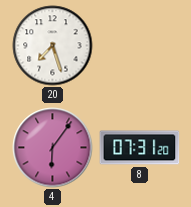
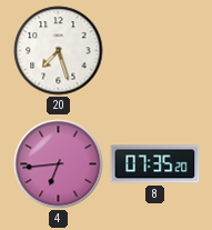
4: 6:06 -> 6:44 (59, 164)
8: 07:31 -> 07:35 (155, 164)
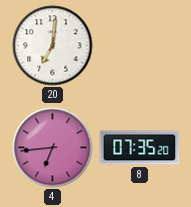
20: 7:27 -> 7:01 (53, 46)
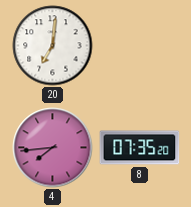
4: 6:44 -> 7:44 (53, 148)
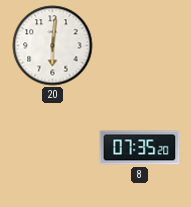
20: 7:01 -> 6:01 (53, 46)
4: 7:44 -> none (53, 148)
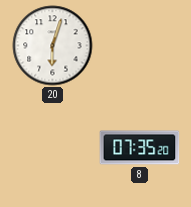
20: 6:01 -> 6:03 (53, 46)
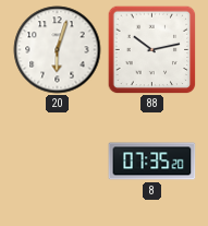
88: none -> 10:13 (151, 49)
